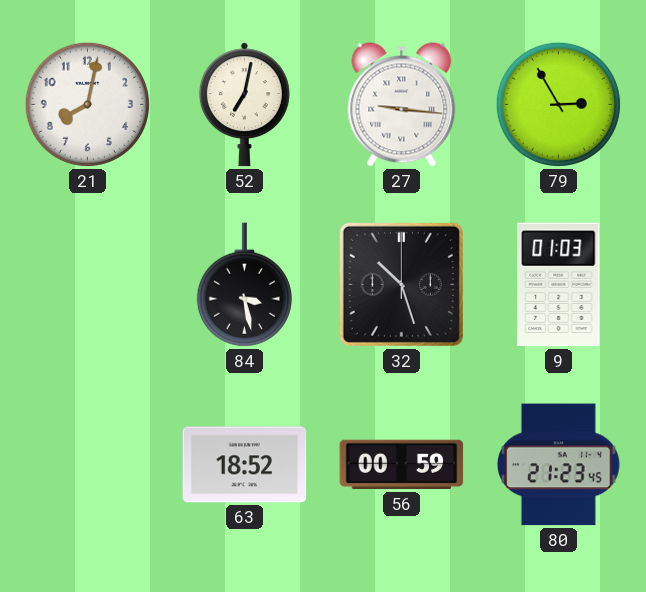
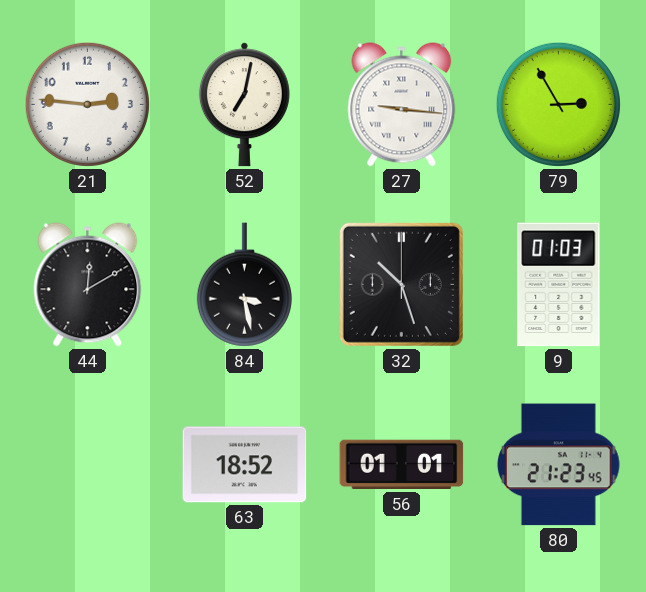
21: 8:02 -> 2:46 (87, 104)
44: none -> 12:10 (88, 285)
56: 00:59 -> 01:01 (402, 465)
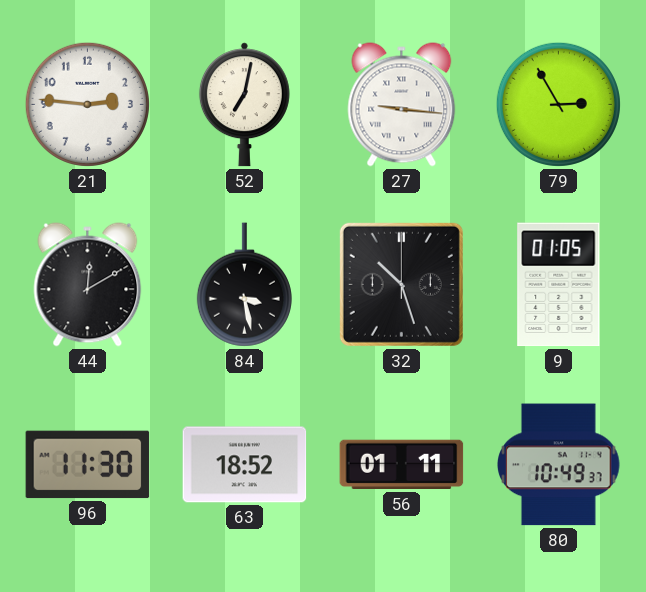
9: 01:03 -> 01:05 (559, 285)
96: none -> 11:30 (88, 465)
56: 01:01 -> 01:11 (402, 465)
80: 21:23 -> 10:49 (559, 465)
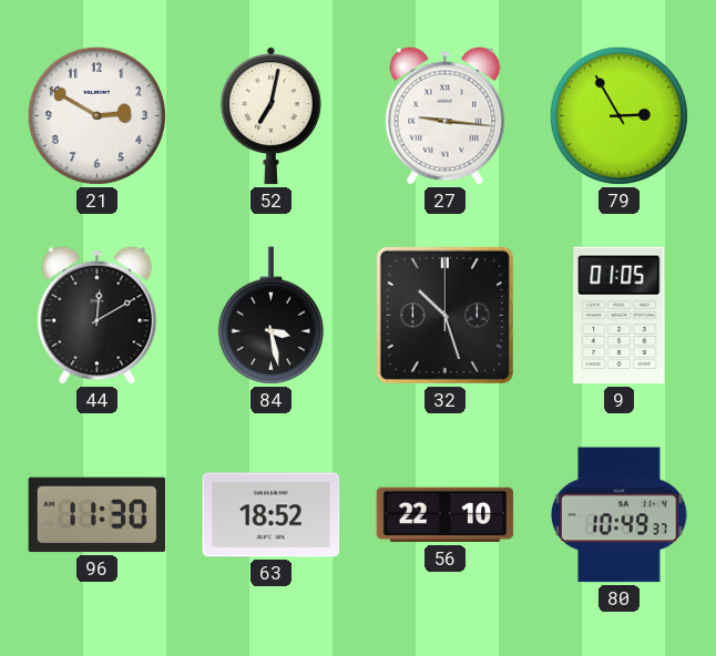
21: 2:46 -> 2:50 (96, 115)
56: 01:11 -> 22:10 (446, 515)
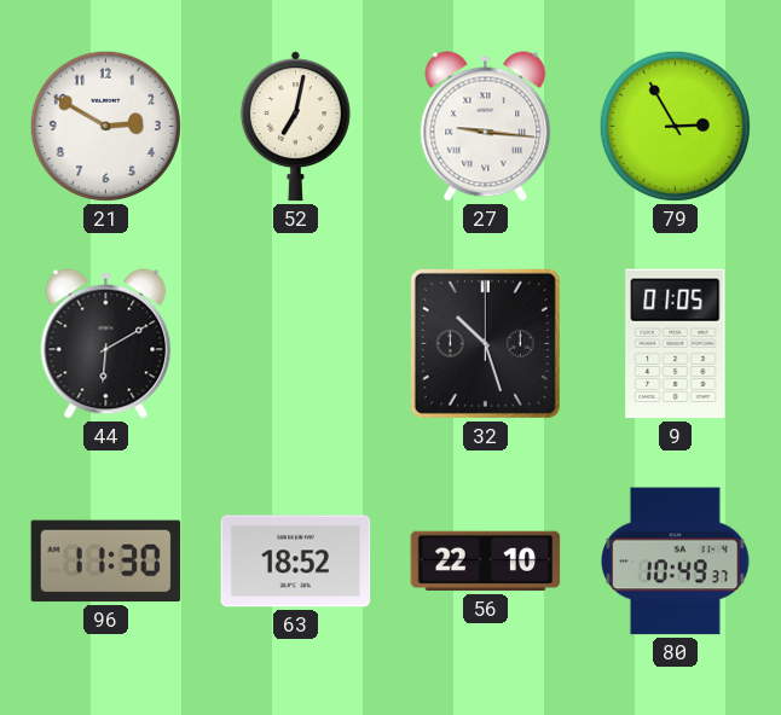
44: 12:10 -> 6:10 (106, 344)
84: 3:28 -> none (270, 316)
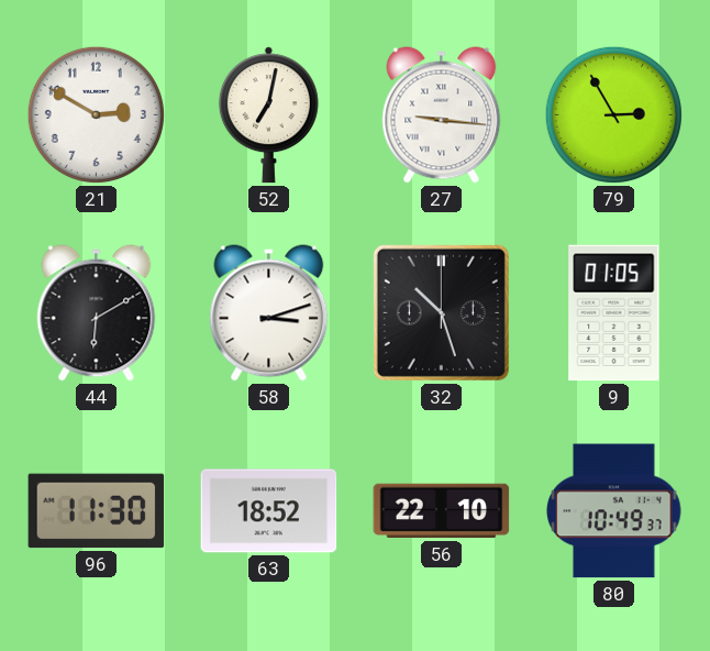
58: none -> 3:12 (269, 313)
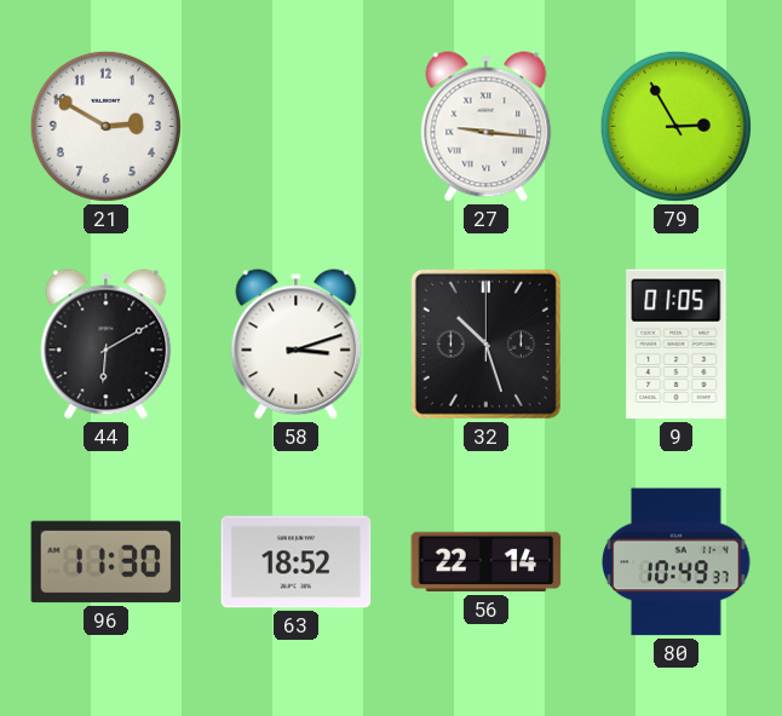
52: 7:02 -> none (268, 115)
56: 22:10 -> 22:14 (487, 562)
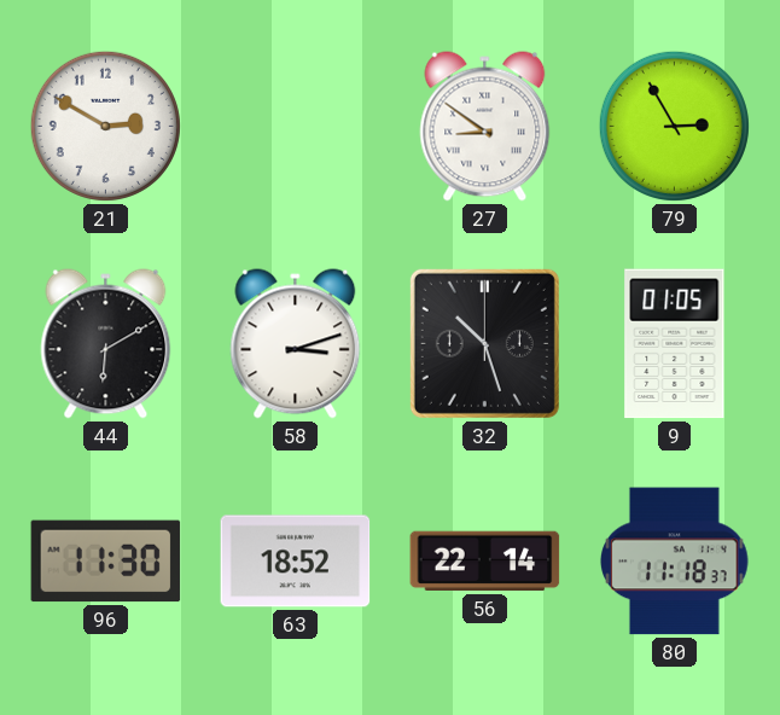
27: 9:16 -> 8:51 (485, 127)
80: 10:49 -> 11:18 (675, 562)
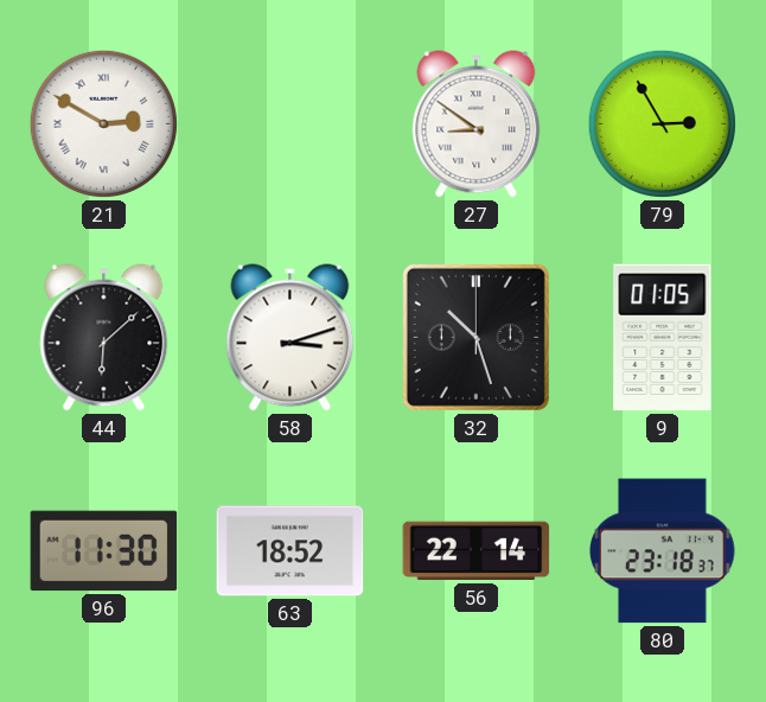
21 numerals: Arabic -> Roman (103, 123)
44: 6:10 -> 6:08 (104, 338)
80: 11:18 -> 23:18 (663, 551)
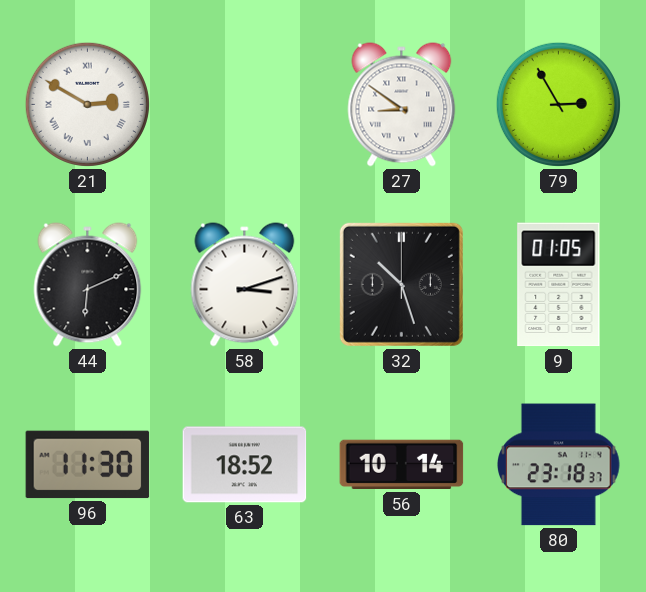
44: 6:08 -> 6:11 (88, 285)
56: 22:14 -> 10:14 (402, 465)
